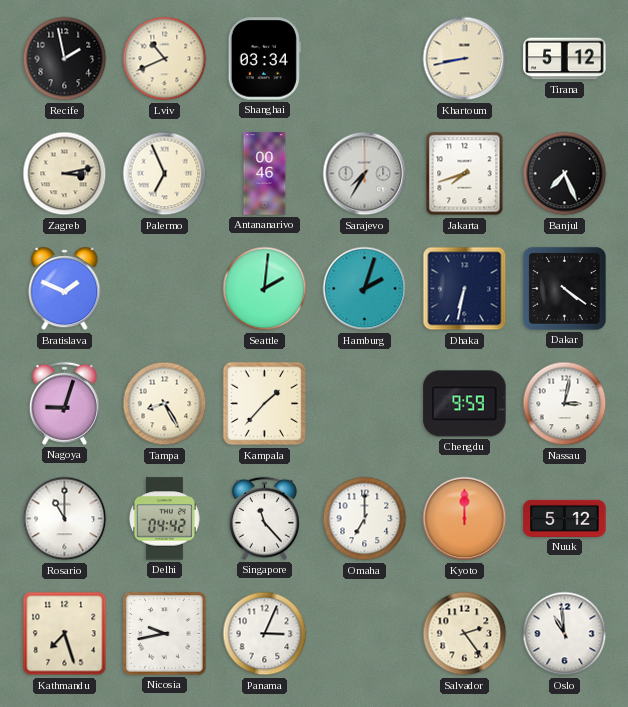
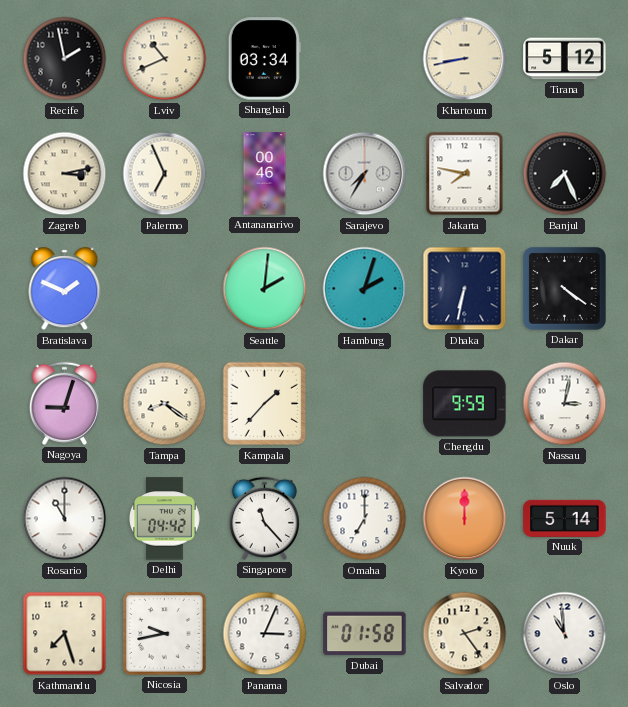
Jakarta: 7:42 -> 7:47 (465, 174)
Tampa: 8:25 -> 8:21 (165, 404)
Nuuk: 5:12 -> 5:14 (565, 518)
Dubai: none -> 01:58 (365, 634)
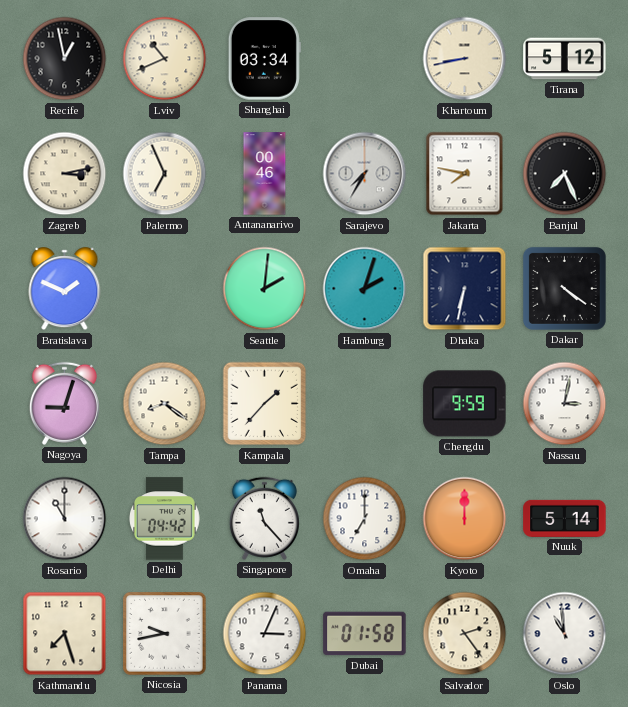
Recife: 1:58 -> 12:58 (65, 59)
